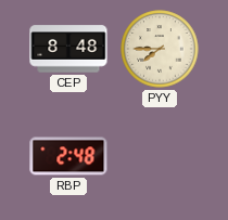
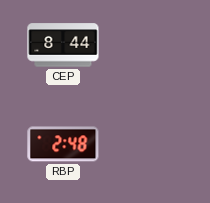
CEP: 8:48 -> 8:44 (63, 45)
PYY: 7:45 -> none (160, 49)
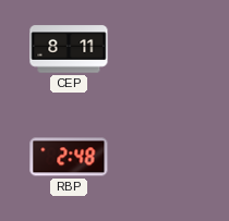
CEP: 8:44 -> 8:11 (69, 49)
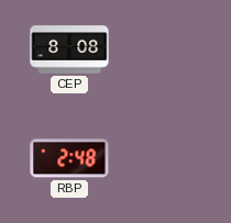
CEP: 8:11 -> 8:08 (69, 49)
